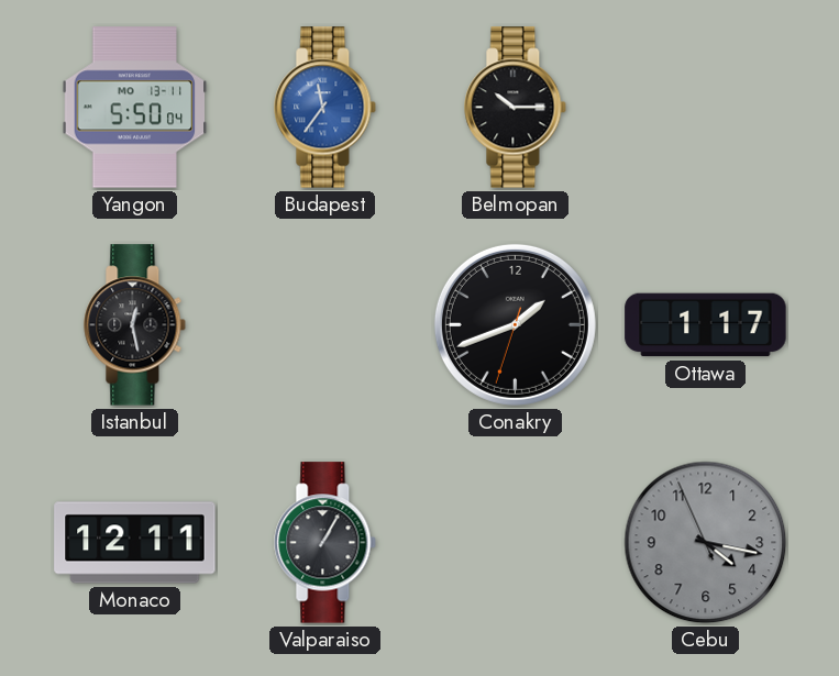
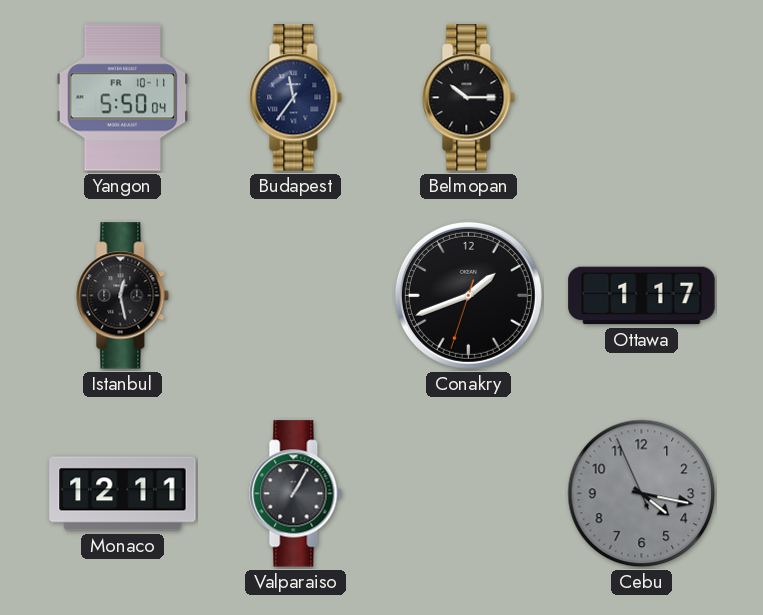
Yangon date: MO 13-11 -> FR 10-11 (123, 98)
Budapest dial: blue -> navy (296, 98)
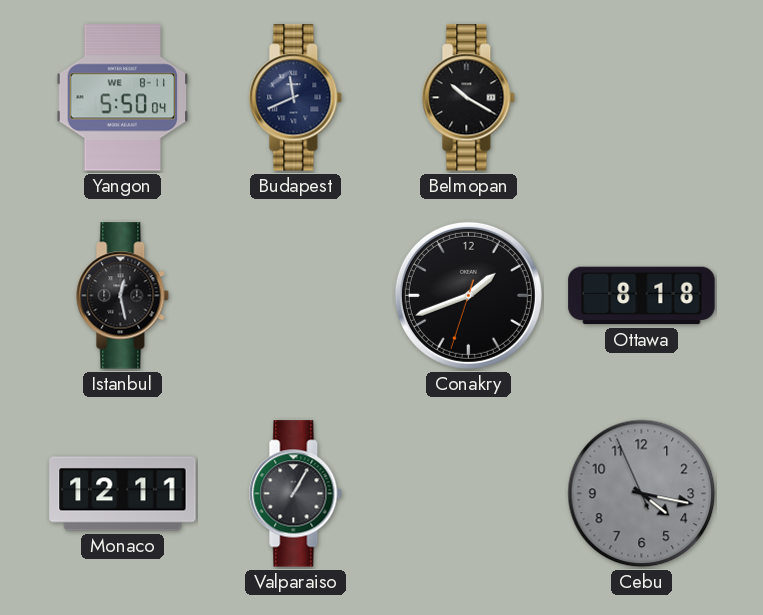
Yangon date: FR 10-11 -> WE 8-11 (123, 98)
Budapest: 11:36 -> 11:41 (296, 98)
Belmopan: 10:15 -> 10:20 (469, 98)
Ottawa: 1:17 -> 8:18 (642, 296)
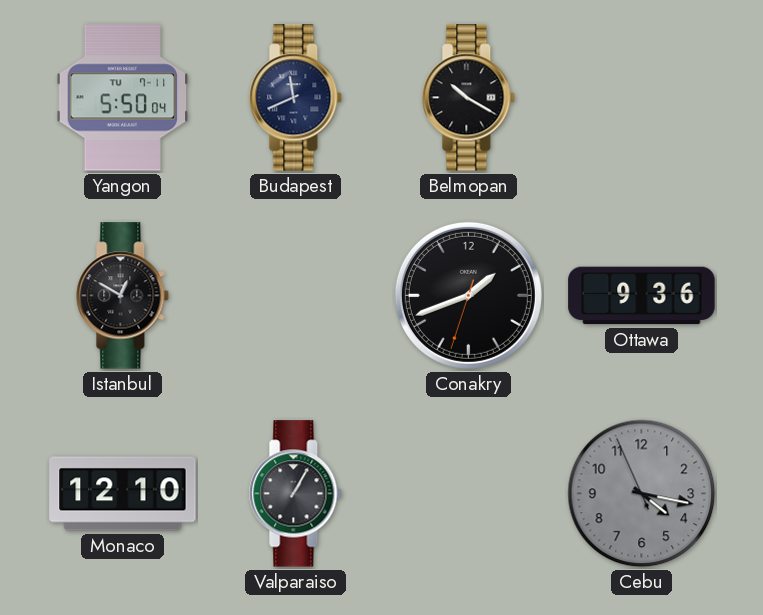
Yangon date: WE 8-11 -> TU 7-11 (123, 98)
Istanbul: 12:28 -> 12:50 (123, 296)
Ottawa: 8:18 -> 9:36 (642, 296)
Monaco: 12:11 -> 12:10 (123, 494)
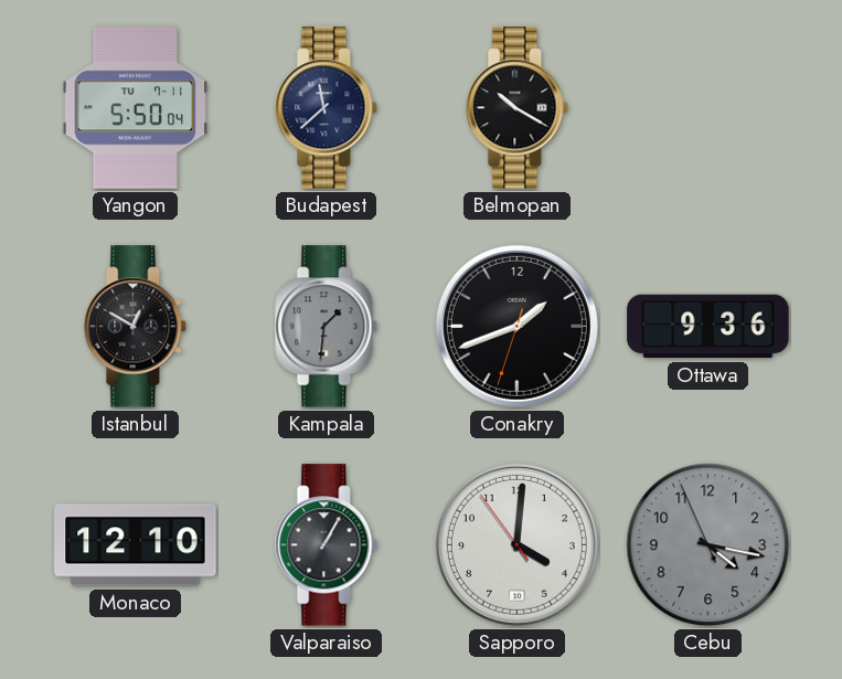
Budapest: 11:41 -> 11:38 (327, 108)
Kampala: none -> 1:31 (327, 327)
Sapporo: none -> 4:00 (516, 544)
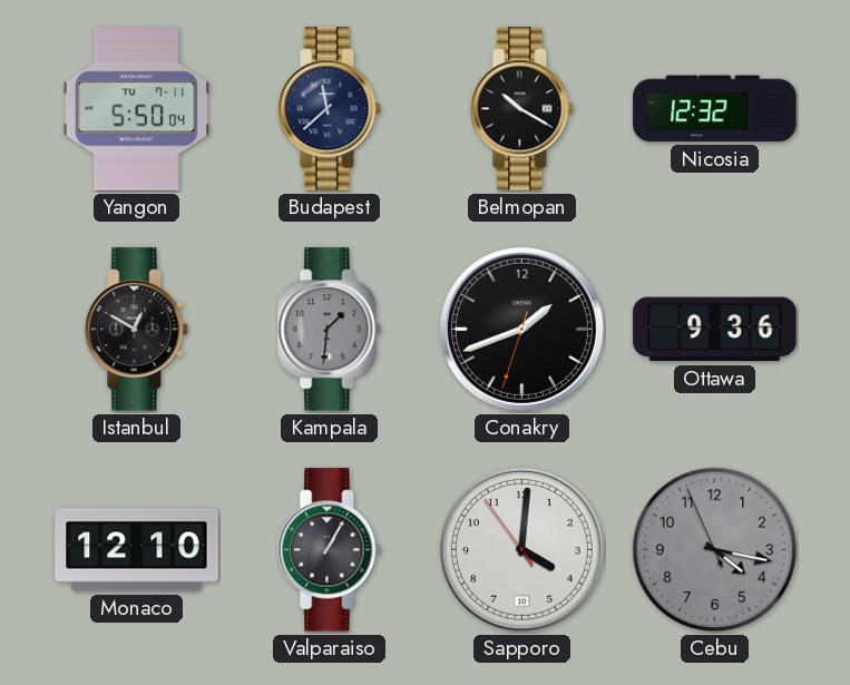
Nicosia: none -> 12:32 (715, 109)
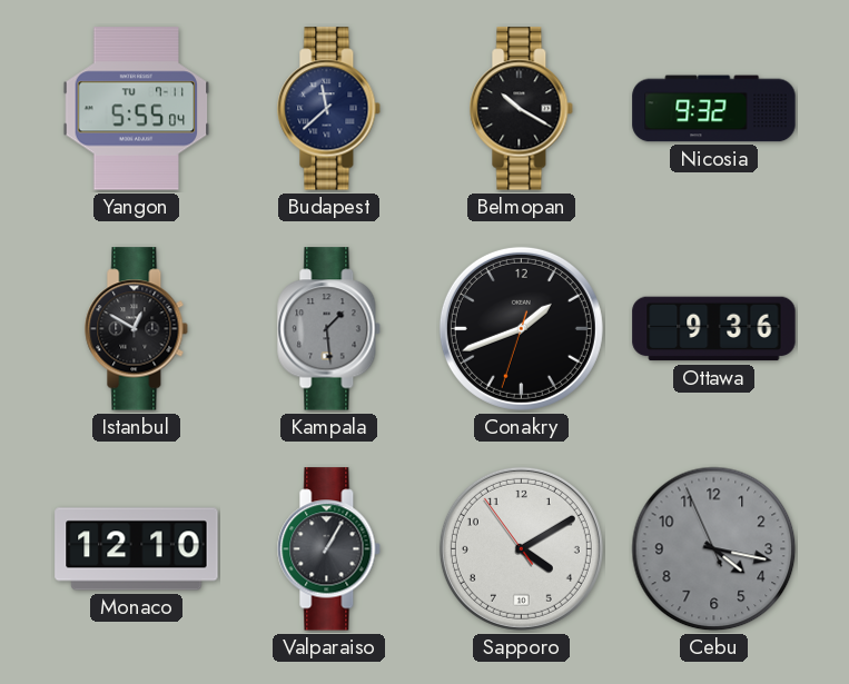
Yangon: 5:50 -> 5:55 (137, 109)
Nicosia: 12:32 -> 9:32 (714, 109)
Kampala: 1:31 -> 1:29 (329, 329)
Sapporo: 4:00 -> 4:09 (521, 548)
